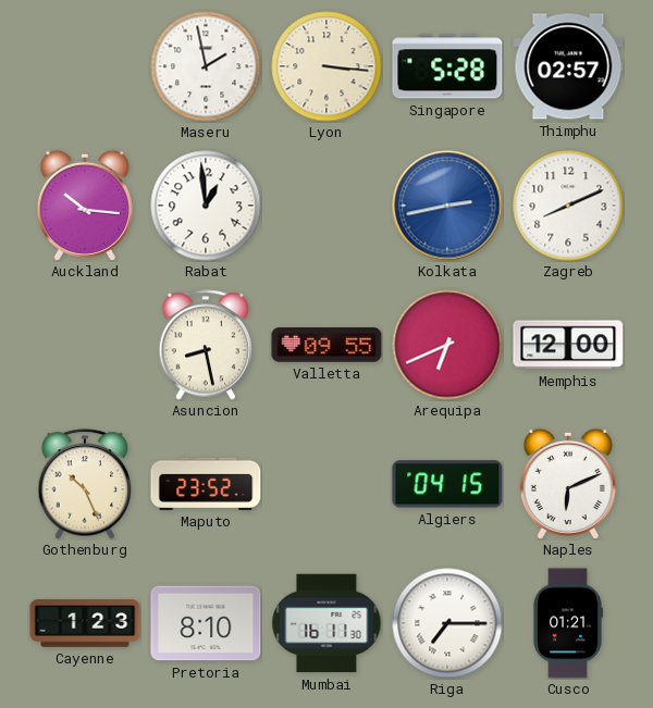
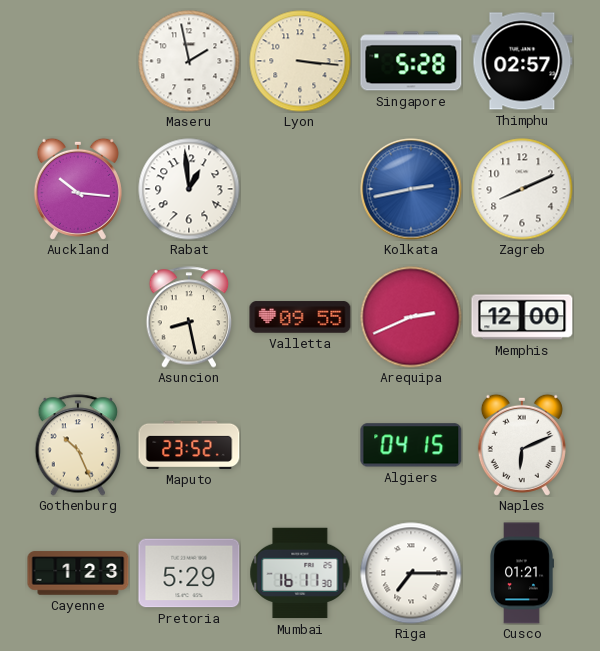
Arequipa: 6:41 -> 2:41 (411, 317)
Pretoria: 8:10 -> 5:29 (189, 573)
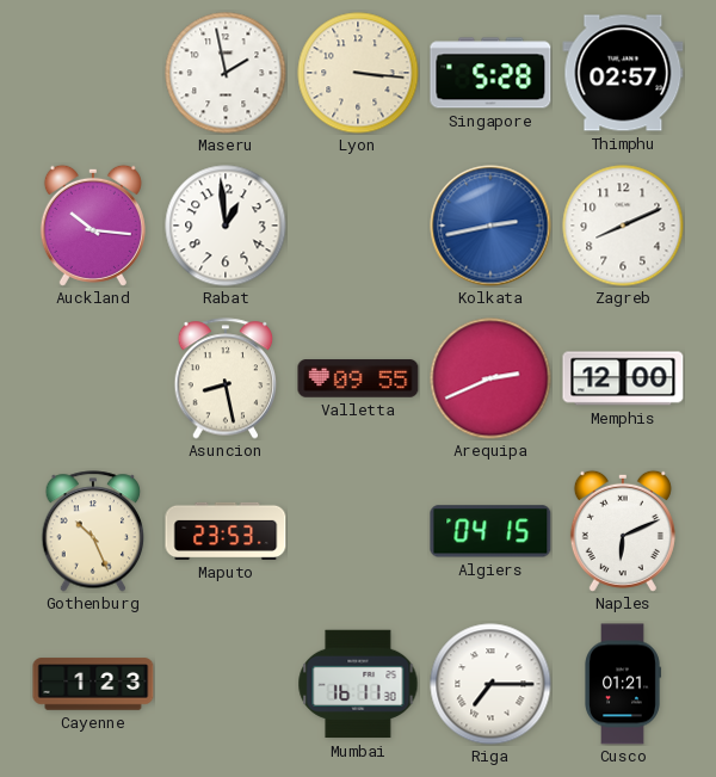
Maputo: 23:52 -> 23:53 (226, 531)
Pretoria: 5:29 -> none (189, 573)
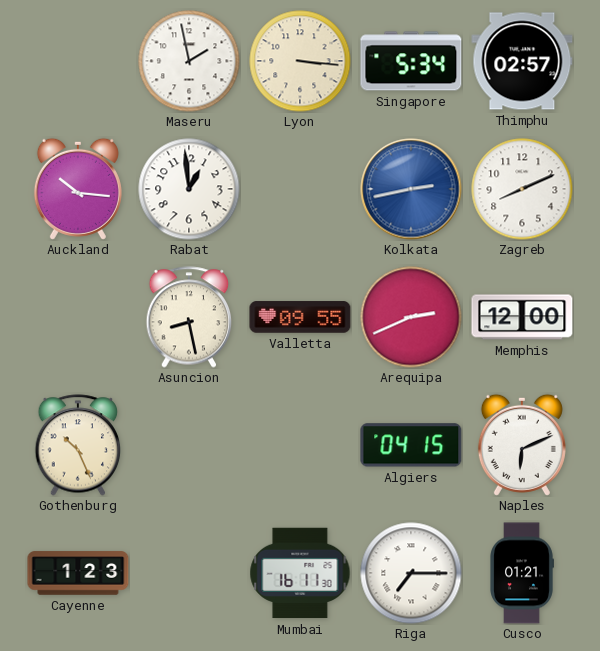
Singapore: 5:28 -> 5:34 (411, 61)
Maputo: 23:53 -> none (226, 531)
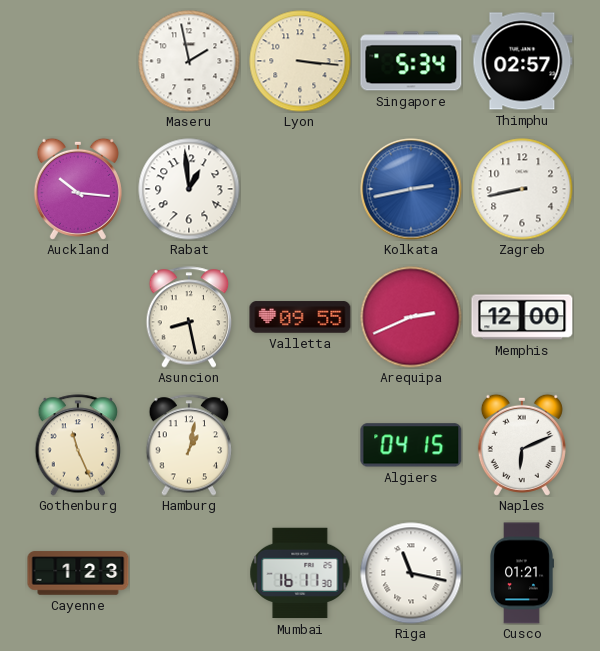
Zagreb: 8:11 -> 8:43 (522, 189)
Gothenburg: 10:26 -> 11:26 (78, 445)
Hamburg: none -> 1:02 (189, 445)
Riga: 7:15 -> 11:17 (411, 573)
